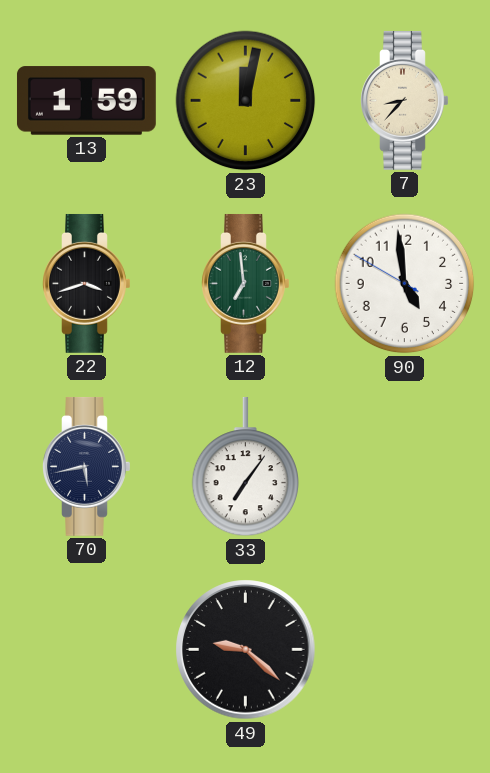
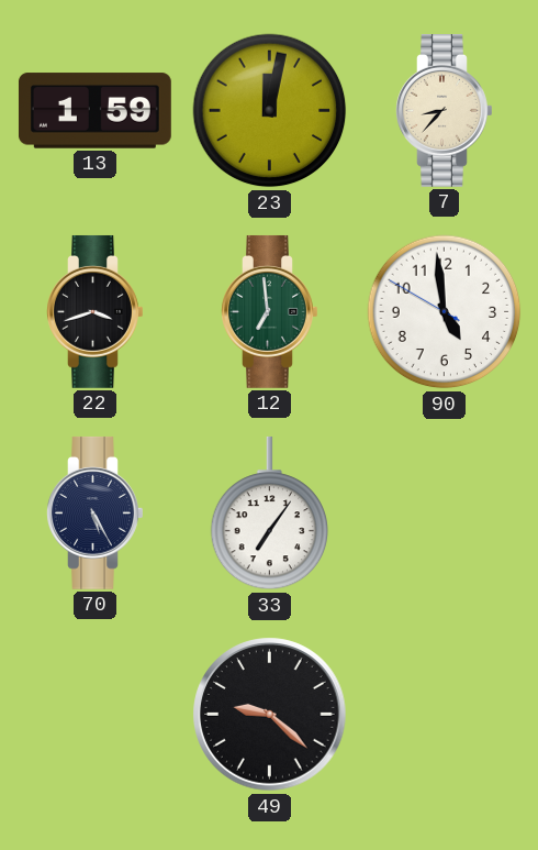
70: 5:43 -> 5:25 (96, 512)
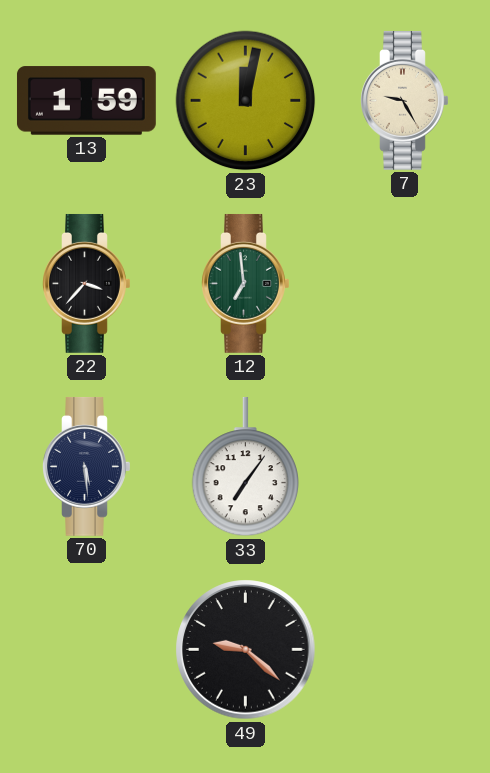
7: 8:37 -> 9:25 (405, 100)
22: 3:42 -> 3:37 (87, 283)
90: 4:58 -> none (445, 312)
70: 5:25 -> 5:29 (87, 466)
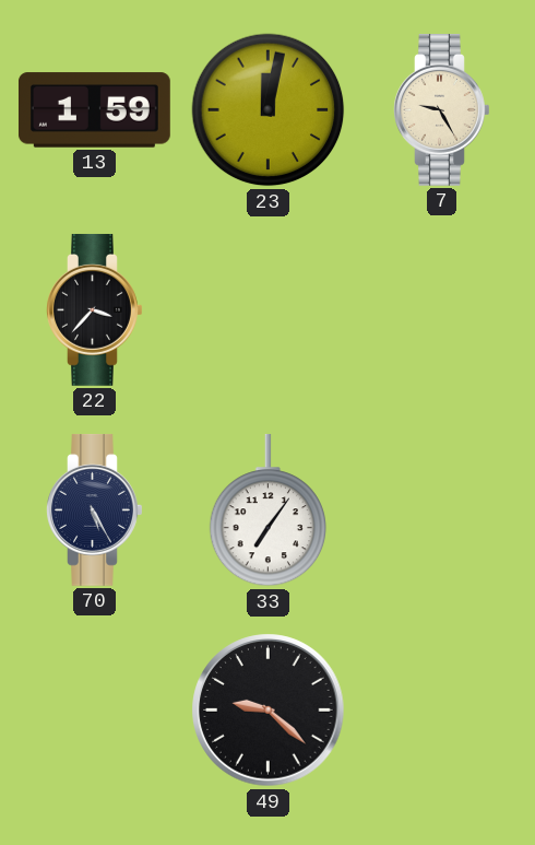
12: 6:59 -> none (246, 283)
70: 5:29 -> 5:25 (95, 509)
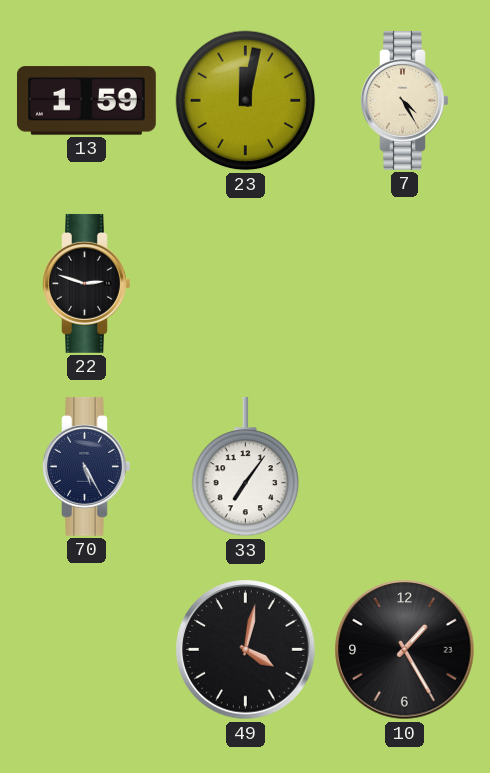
7: 9:25 -> 4:25 (405, 100)
22: 3:37 -> 2:48 (87, 283)
49: 9:22 -> 4:02 (246, 650)
10: none -> 1:25 (405, 650)
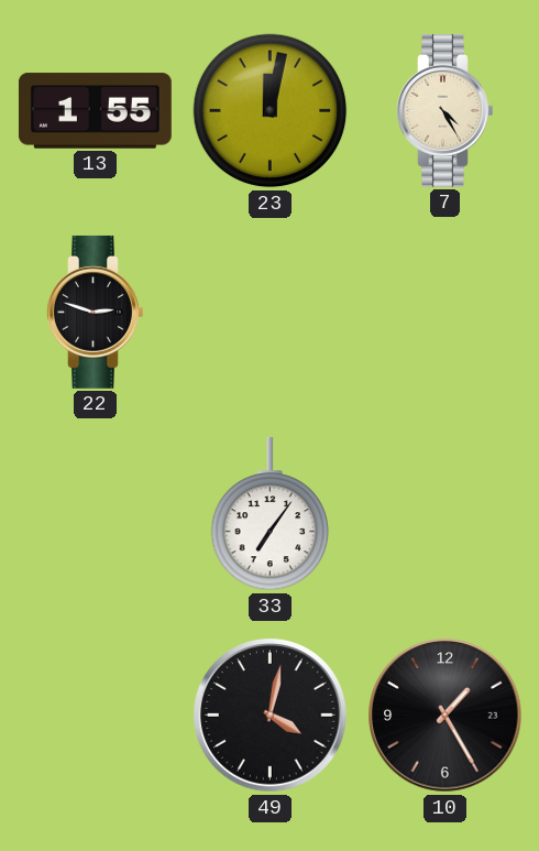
13: 1:59 -> 1:55 (95, 111)
70: 5:25 -> none (87, 466)
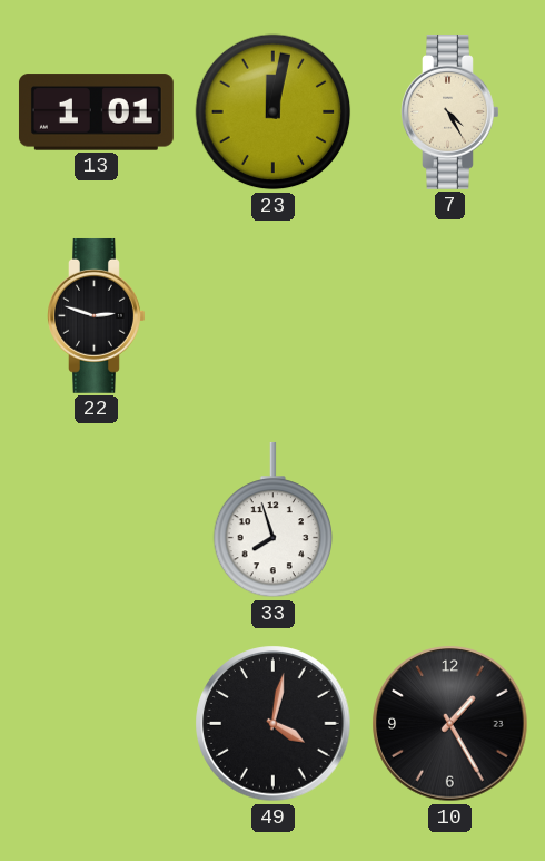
13: 1:55 -> 1:01 (96, 112)
33: 7:06 -> 7:57 (274, 520)
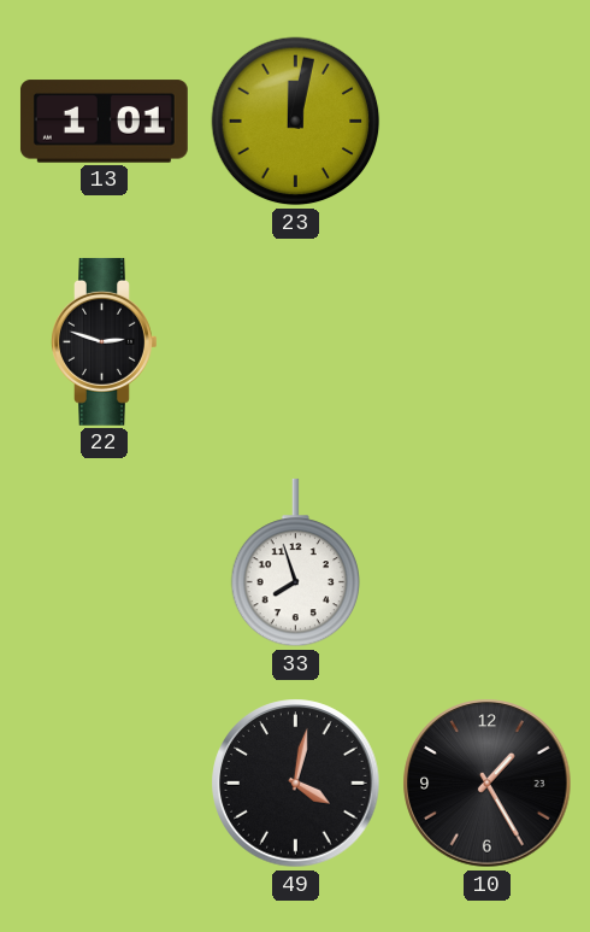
7: 4:25 -> none (450, 111)
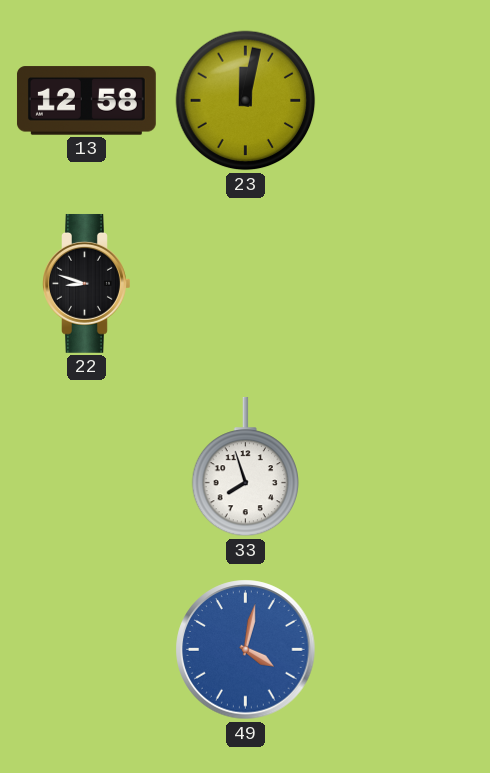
13: 1:01 -> 12:58 (86, 101)
22: 2:48 -> 8:48 (87, 283)
49 dial: black -> blue (246, 650)
10: 1:25 -> none (488, 784)
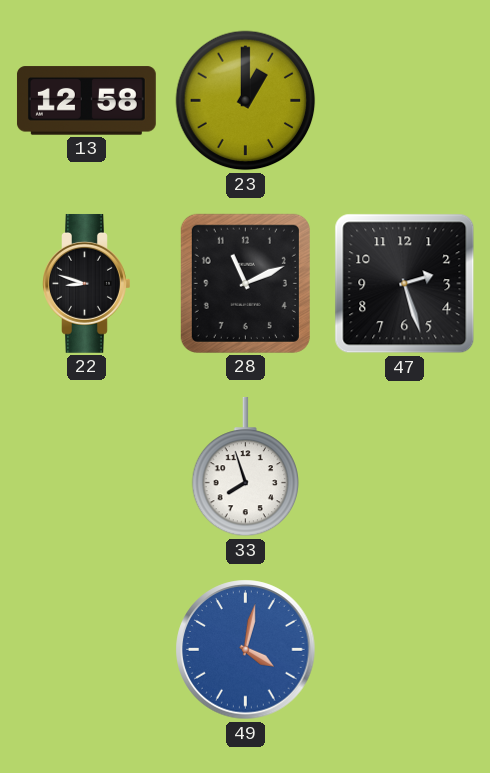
23: 12:02 -> 1:00 (246, 101)
28: none -> 11:11 (245, 283)
47: none -> 2:27 (405, 284)
